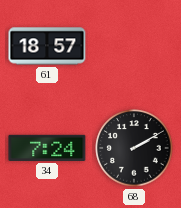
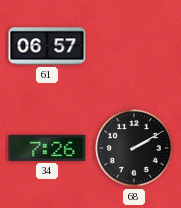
61: 18:57 -> 06:57 (47, 46)
34: 7:24 -> 7:26 (47, 148)
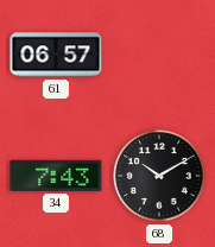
34: 7:26 -> 7:43 (56, 176)
68: 2:10 -> 10:10 (159, 176)
